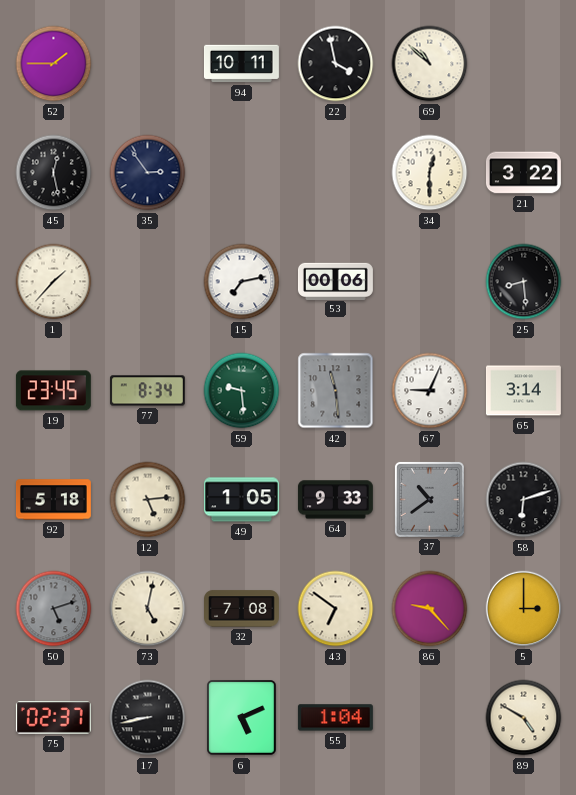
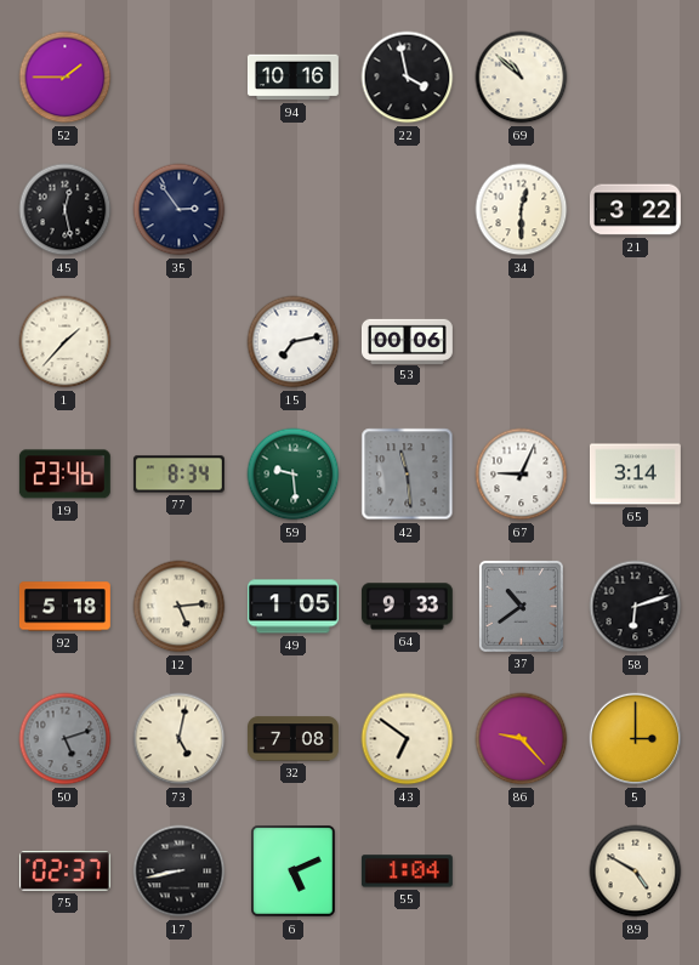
94: 10:11 -> 10:16 (294, 78)
25: 8:29 -> none (524, 282)
19: 23:45 -> 23:46 (64, 475)
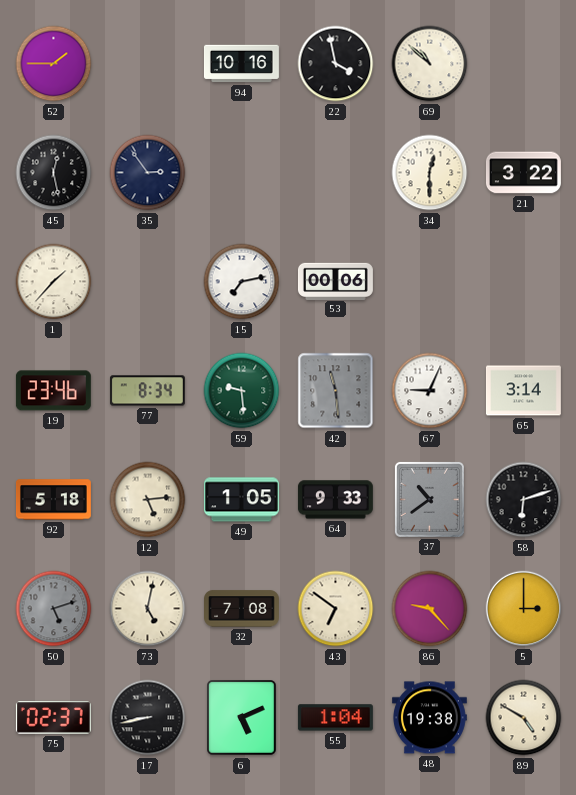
48: none -> 19:38 (429, 718)
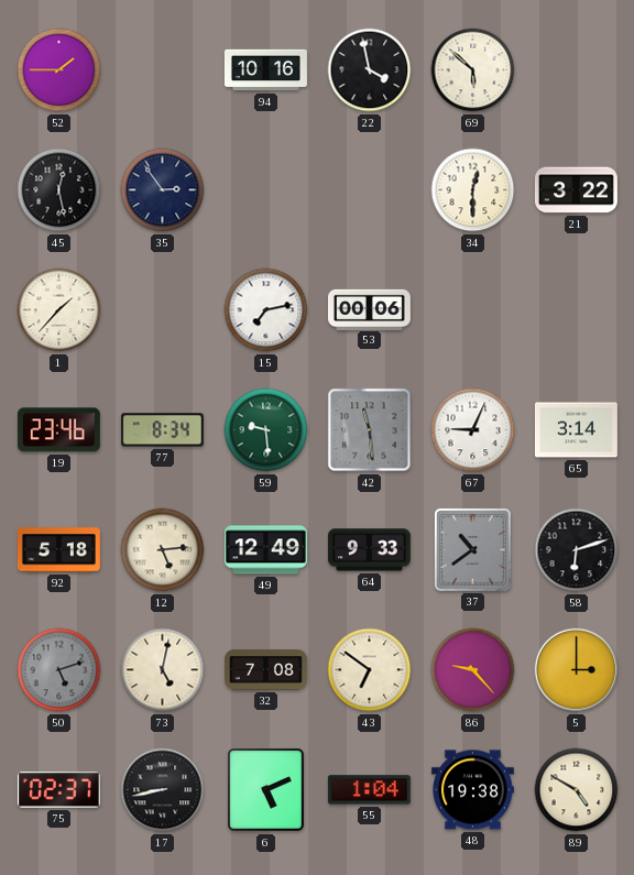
69: 10:52 -> 5:52 (473, 70)
49: 1:05 -> 12:49 (265, 550)
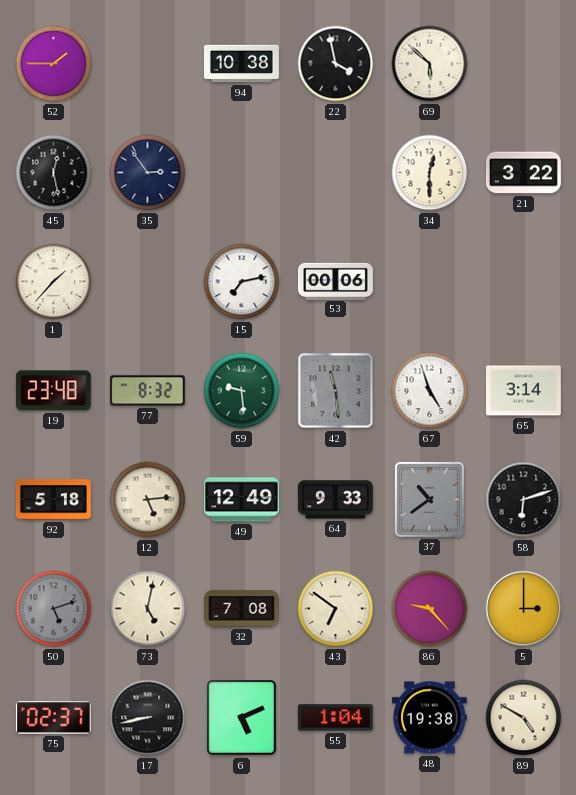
94: 10:16 -> 10:38 (242, 64)
19: 23:46 -> 23:48 (53, 391)
77: 8:34 -> 8:32 (147, 391)
67: 9:04 -> 4:57 (430, 391)
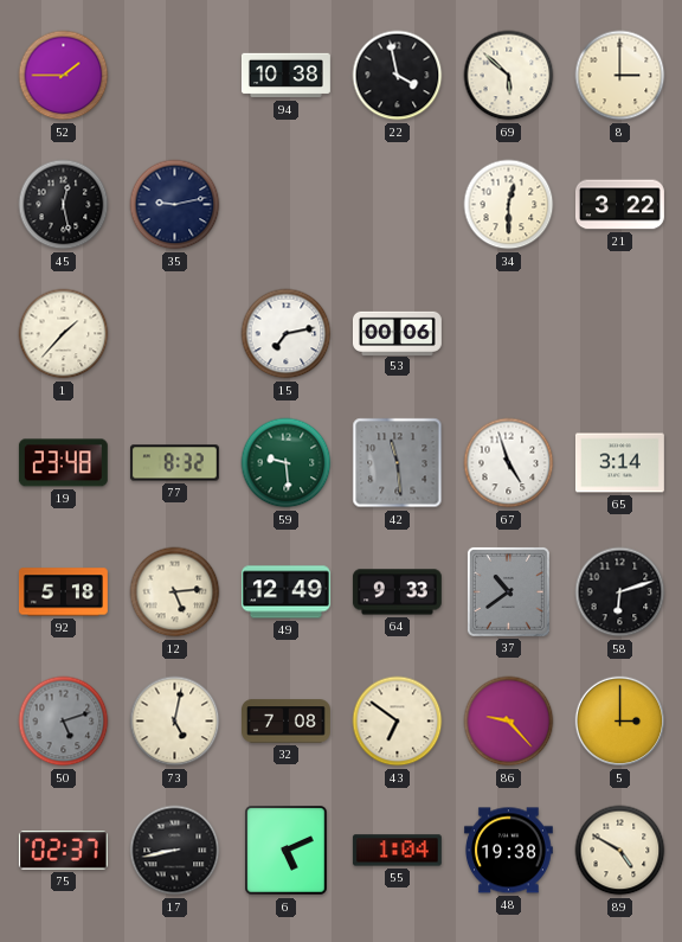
8: none -> 3:00 (620, 76)
35: 2:54 -> 9:13 (175, 205)
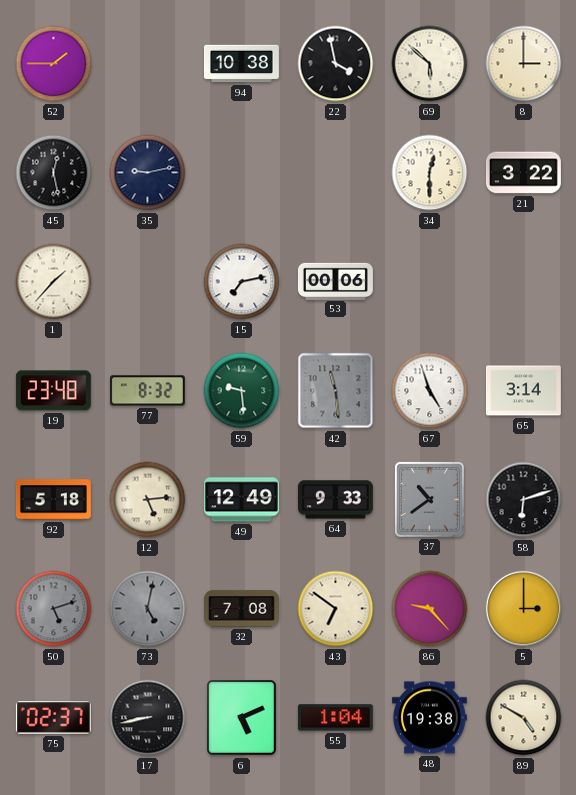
73 dial: cream -> grey (148, 609)
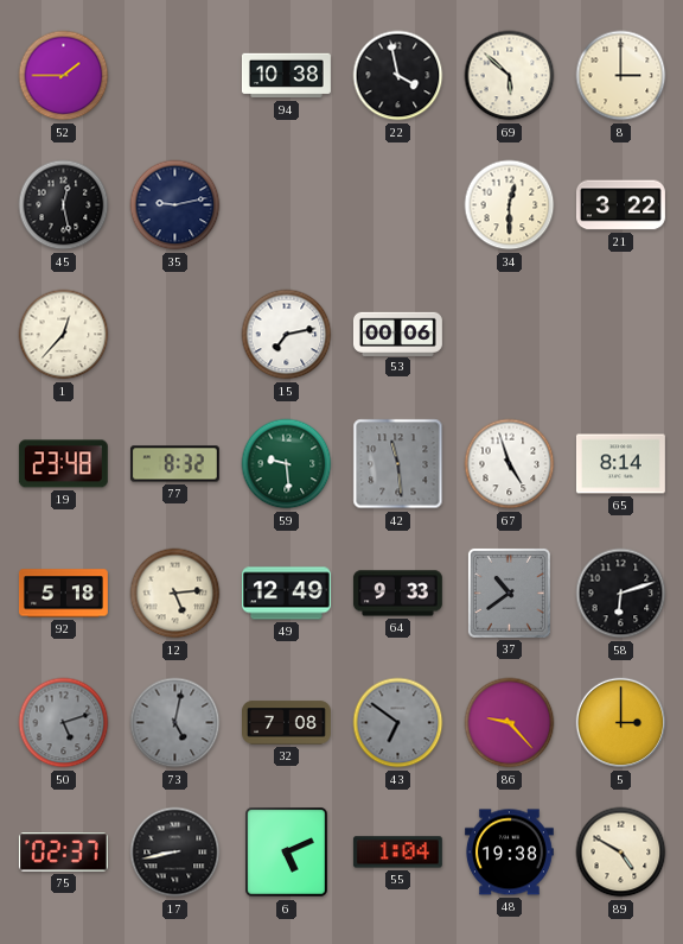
1: 1:37 -> 12:37 (64, 335)
65: 3:14 -> 8:14 (620, 464)
43 dial: cream -> grey (398, 723)
